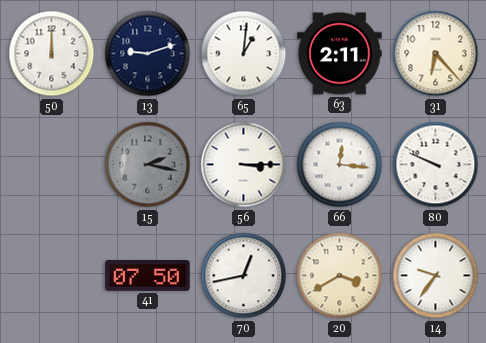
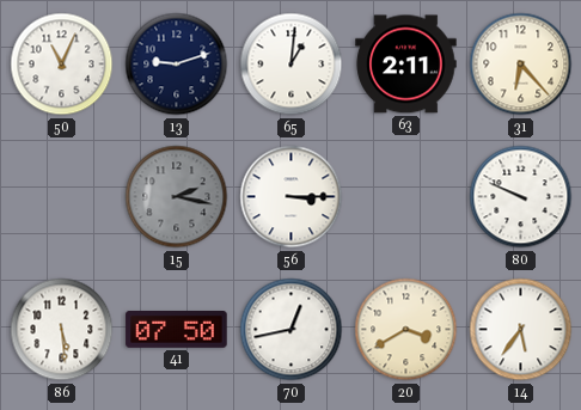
50: 12:00 -> 11:04 (62, 65)
66: 12:16 -> none (340, 165)
86: none -> 5:29 (62, 330)
14: 9:36 -> 5:36 (521, 330)
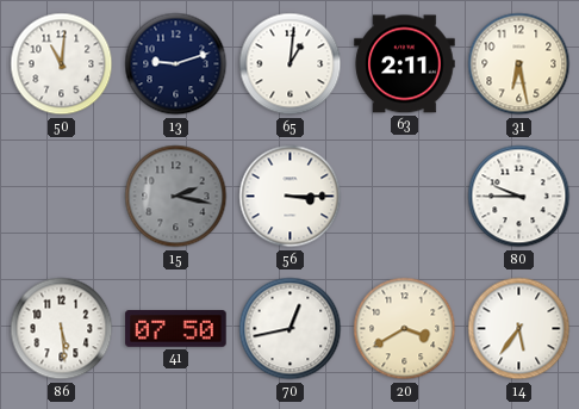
50: 11:04 -> 11:01 (62, 64)
31: 6:23 -> 6:28 (519, 64)
80: 9:49 -> 9:45 (519, 197)
